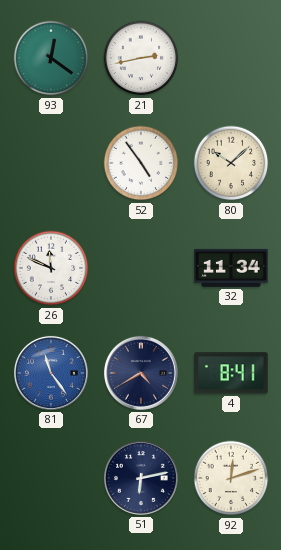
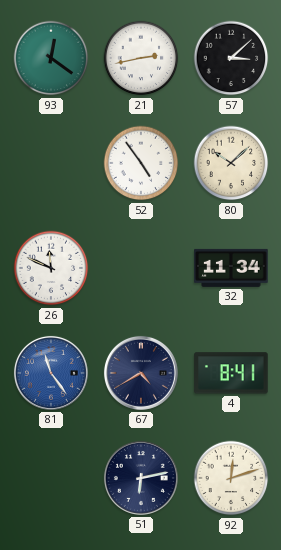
57: none -> 3:08 (231, 58)
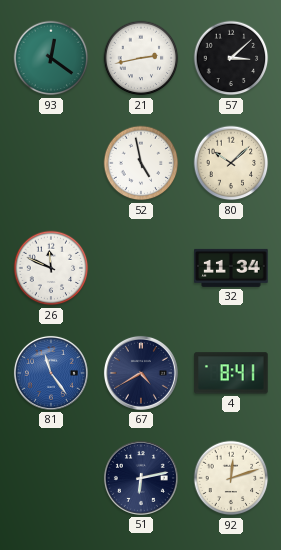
52: 4:54 -> 4:58 (141, 163)
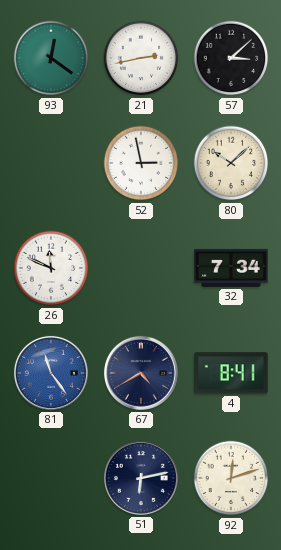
52: 4:58 -> 2:58 (141, 163)
32: 11:34 -> 7:34 (231, 268)
